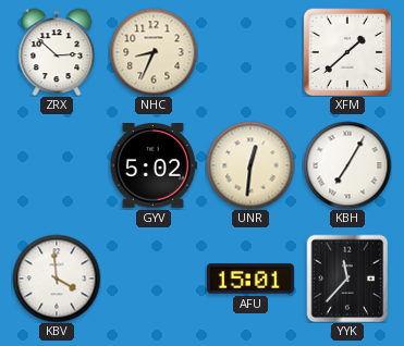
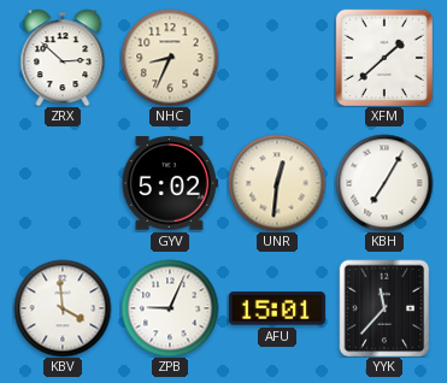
ZPB: none -> 9:04 (170, 308)
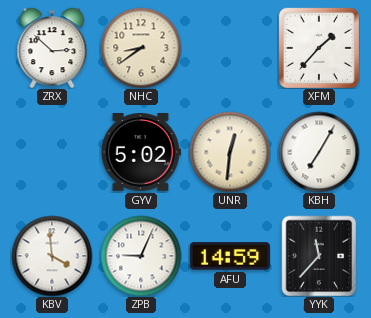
NHC: 8:34 -> 8:39 (141, 48)
XFM: 1:38 -> 1:37 (319, 48)
AFU: 15:01 -> 14:59 (230, 256)
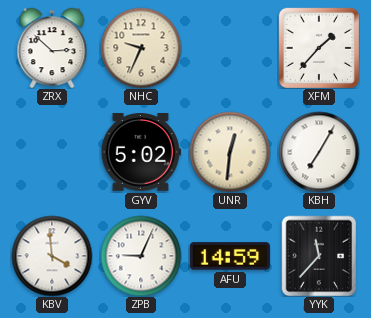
NHC: 8:39 -> 9:34 (141, 48)
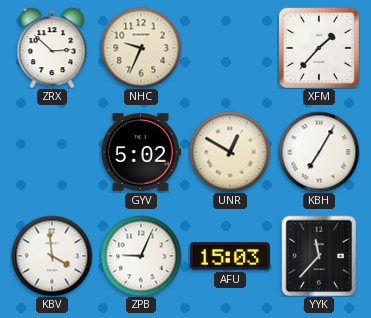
UNR: 12:31 -> 12:50 (230, 152)
AFU: 14:59 -> 15:03 (230, 256)
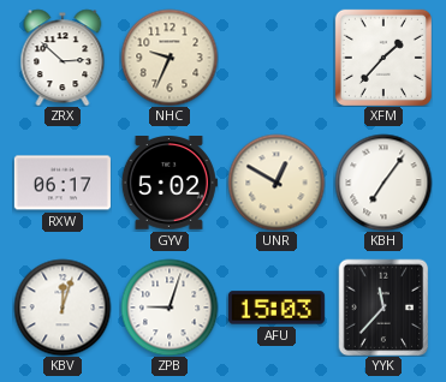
RXW: none -> 06:17 (63, 183)
KBH: 7:05 -> 7:06 (383, 183)
KBV: 3:59 -> 12:03 (63, 308)
ZPB: 9:04 -> 9:03 (170, 308)
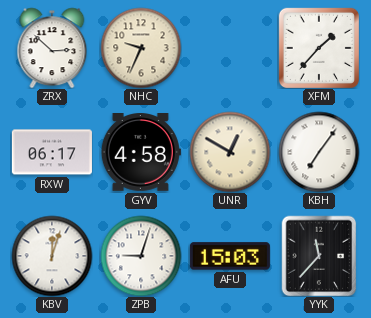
GYV: 5:02 -> 4:58 (141, 153)
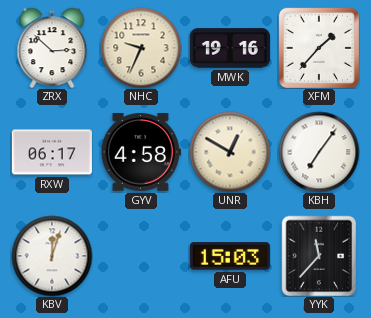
MWK: none -> 19:16 (230, 48)
ZPB: 9:03 -> none (141, 256)
